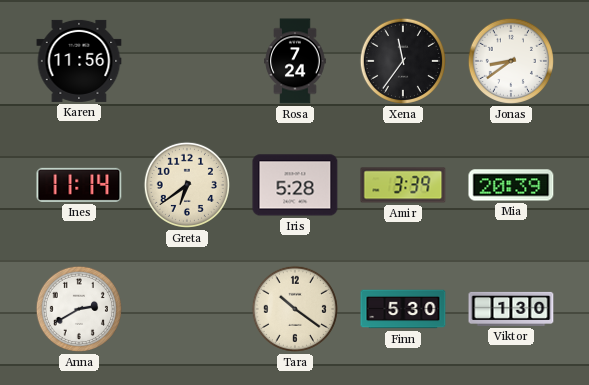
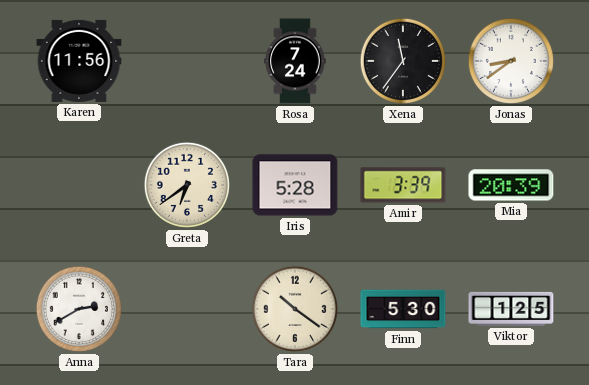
Ines: 11:14 -> none (79, 185)
Viktor: 1:30 -> 1:25 (511, 309)
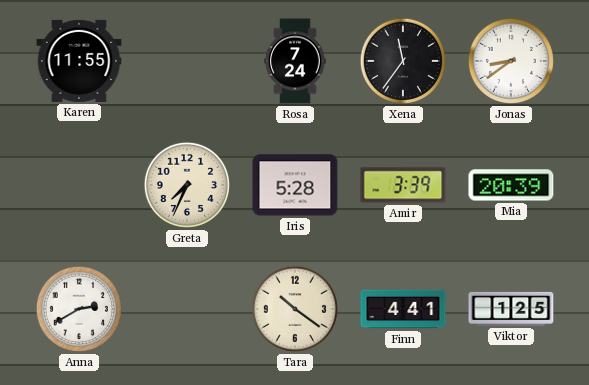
Karen: 11:56 -> 11:55 (79, 61)
Greta: 6:39 -> 7:34 (187, 185)
Finn: 5:30 -> 4:41 (403, 309)
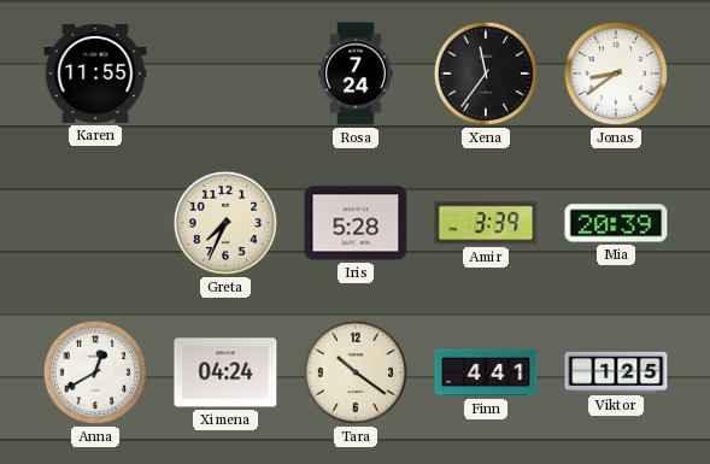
Anna: 2:40 -> 12:40 (95, 372)
Ximena: none -> 04:24 (225, 372)
